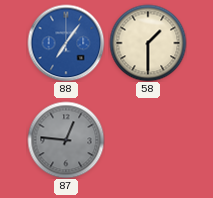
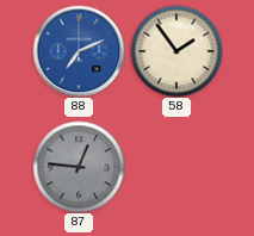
88: 7:06 -> 7:11 (79, 51)
58: 1:30 -> 1:54 (176, 51)
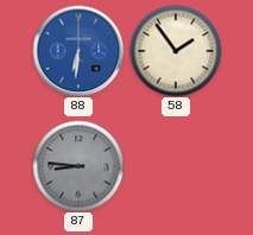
88: 7:11 -> 6:31 (78, 51)
87: 12:46 -> 8:46 (78, 166)
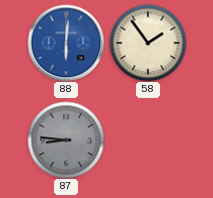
88: 6:31 -> 6:01 (66, 43)
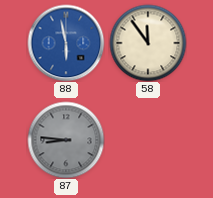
88: 6:01 -> 5:58 (66, 43)
58: 1:54 -> 11:54 (148, 43)
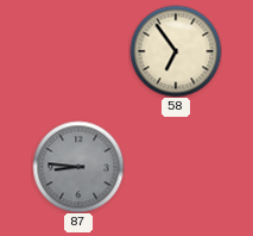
88: 5:58 -> none (66, 43)
58: 11:54 -> 6:54 (176, 51)
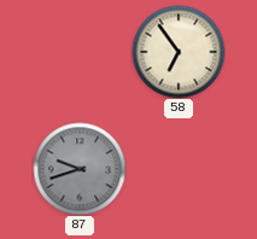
87: 8:46 -> 9:42 (80, 169)
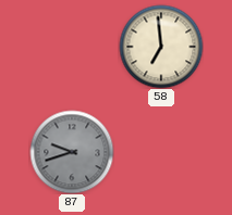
58: 6:54 -> 6:59 (161, 47)
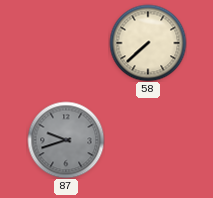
58: 6:59 -> 7:38 (148, 43)
